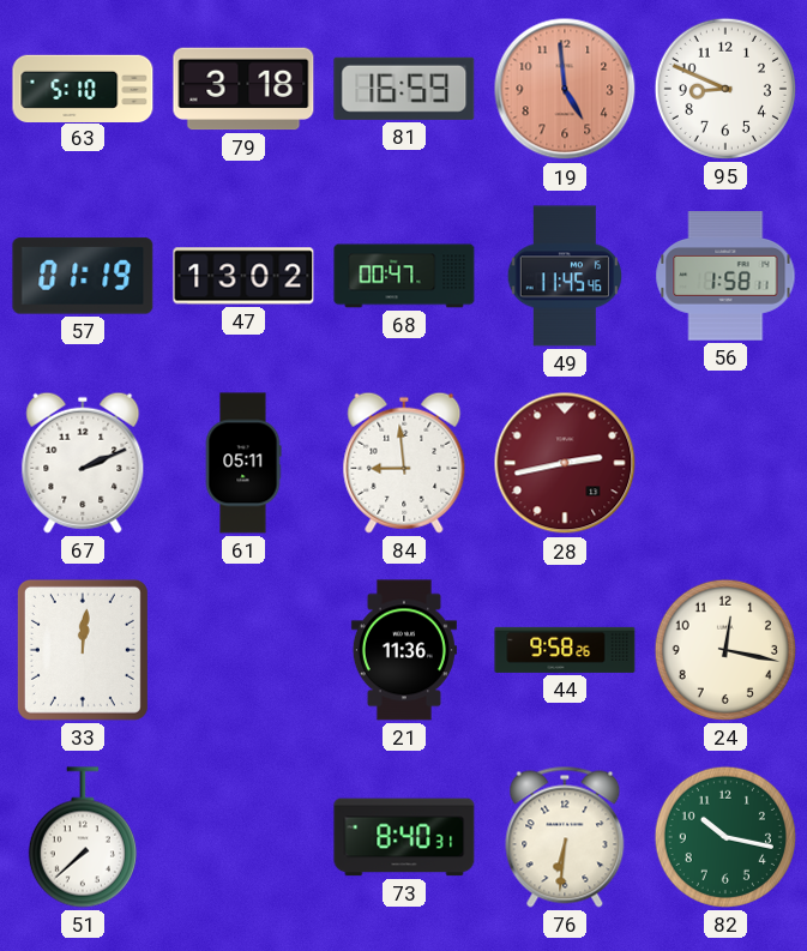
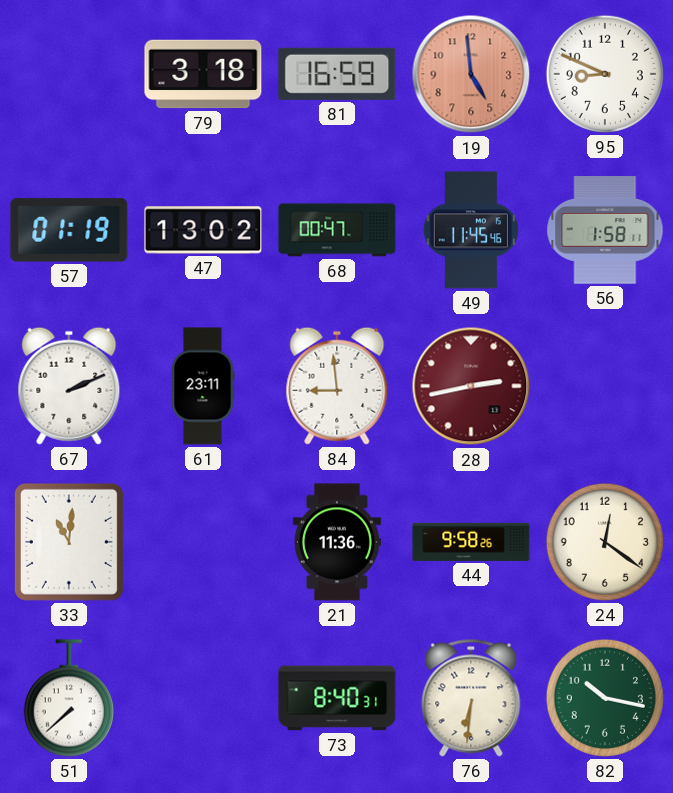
63: 5:10 -> none (83, 88)
61: 05:11 -> 23:11 (203, 386)
33: 12:01 -> 11:01 (69, 542)
24: 12:17 -> 12:21 (605, 542)
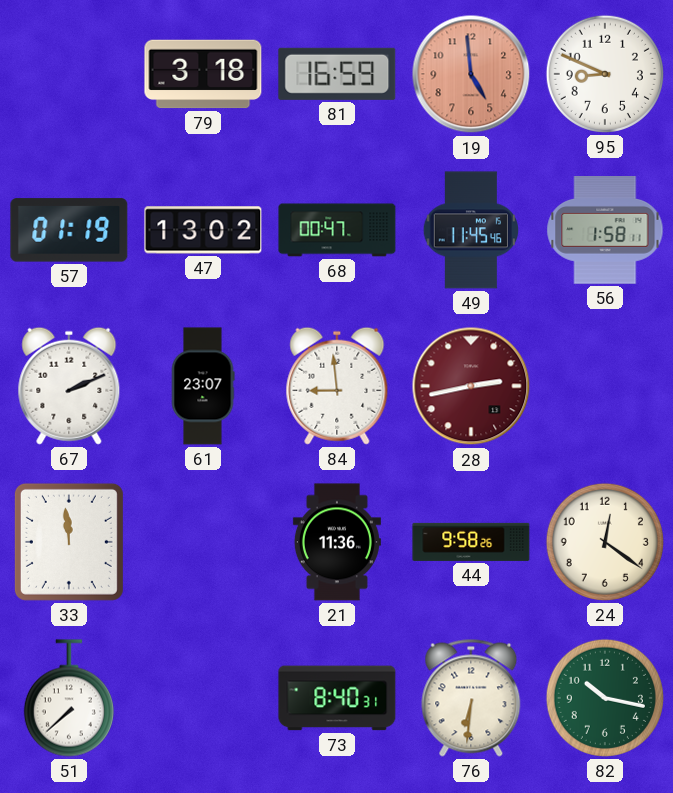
61: 23:11 -> 23:07 (203, 386)
33: 11:01 -> 11:59 (69, 542)
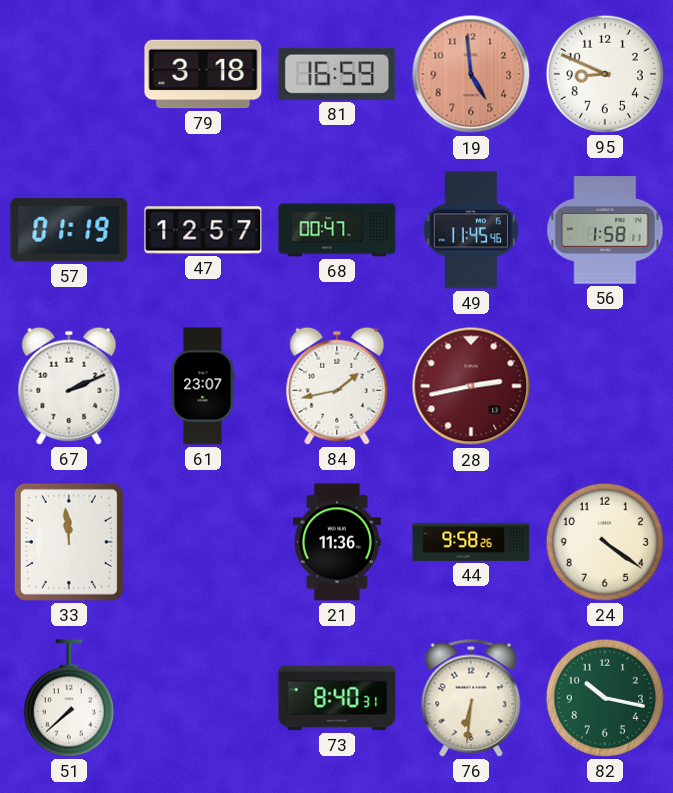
47: 13:02 -> 12:57 (203, 230)
84: 8:59 -> 1:43 (337, 386)
24: 12:21 -> 4:21 (605, 542)
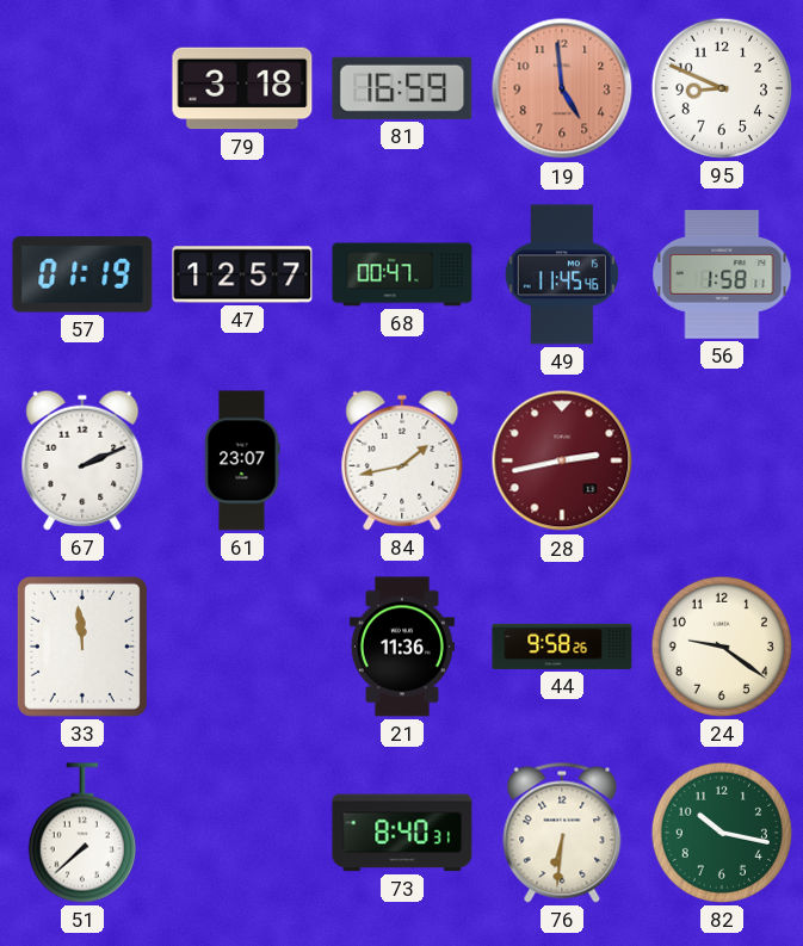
24: 4:21 -> 9:21 (722, 647)
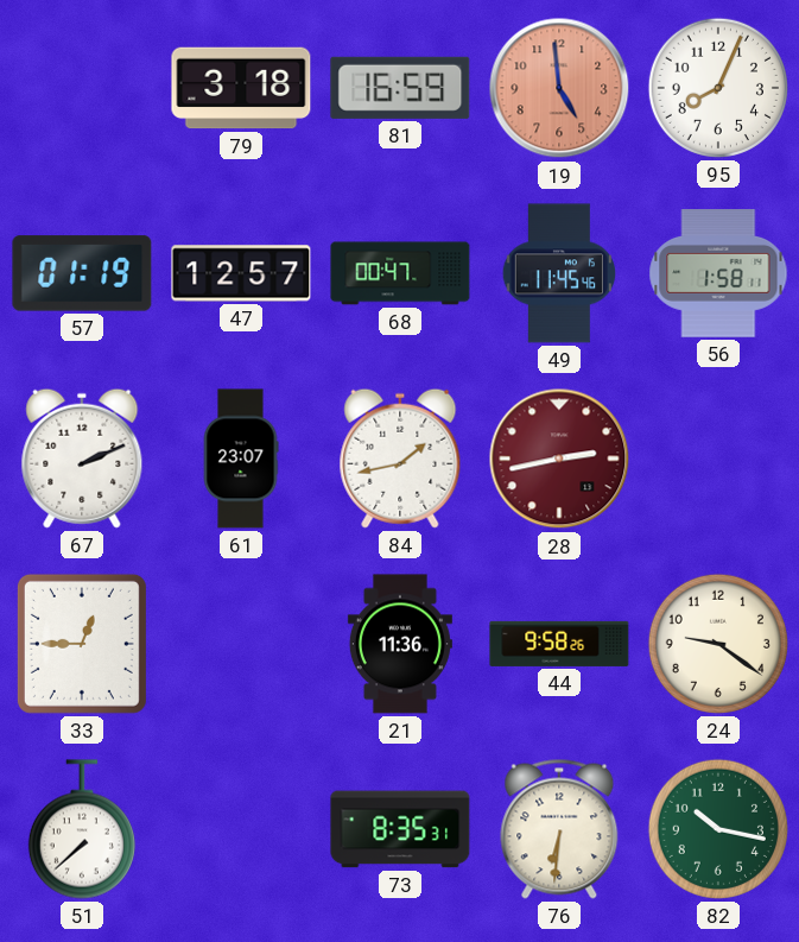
95: 8:49 -> 8:04 (718, 88)
33: 11:59 -> 12:45 (82, 644)
73: 8:40 -> 8:35 (400, 829)
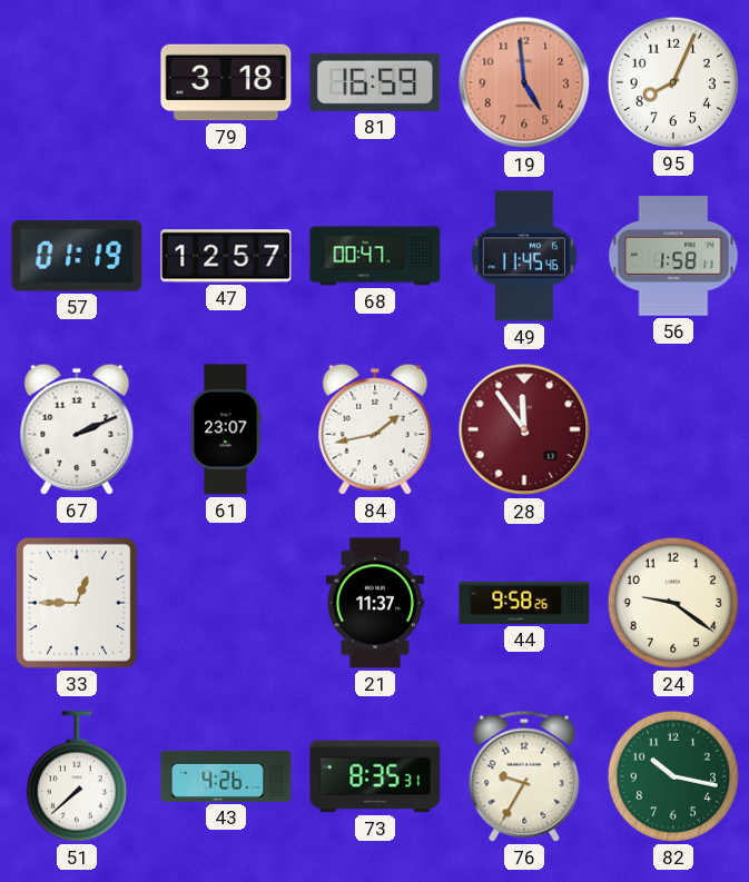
28: 2:43 -> 11:54 (524, 429)
21: 11:36 -> 11:37 (375, 603)
43: none -> 4:26 (226, 776)
76: 6:31 -> 9:35 (524, 776)
